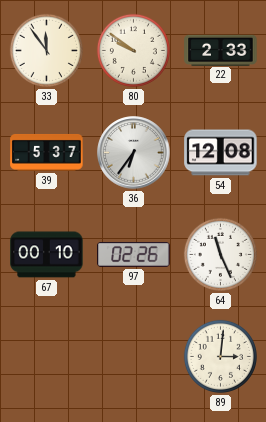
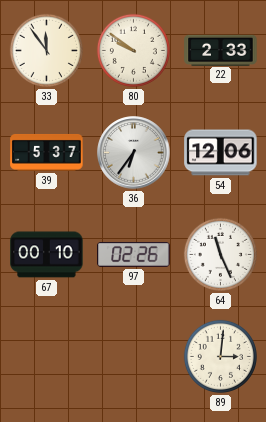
54: 12:08 -> 12:06 (221, 153)
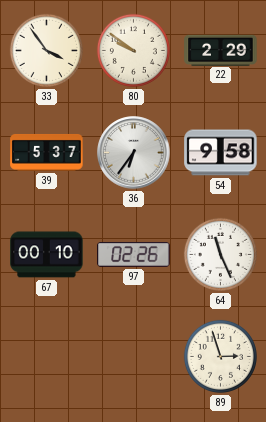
33: 11:54 -> 3:54 (46, 50)
22: 2:33 -> 2:29 (221, 50)
54: 12:06 -> 9:58 (221, 153)
89: 3:01 -> 2:57 (220, 356)
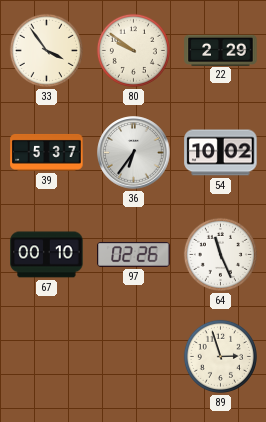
54: 9:58 -> 10:02 (221, 153)
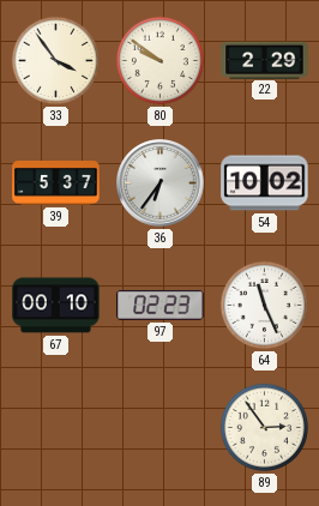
97: 02:26 -> 02:23 (161, 306)
89: 2:57 -> 2:54 (264, 427)
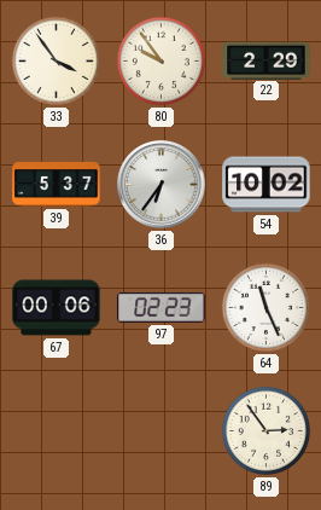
80: 9:51 -> 9:54 (160, 60)
67: 00:10 -> 00:06 (57, 308)
